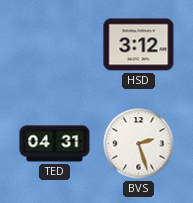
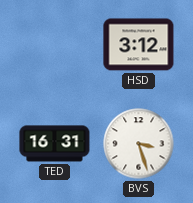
TED: 04:31 -> 16:31 (55, 144)
BVS: 2:27 -> 3:27 (139, 144)
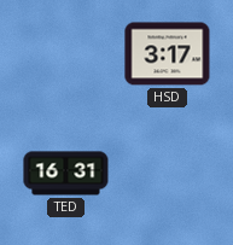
HSD: 3:12 -> 3:17 (168, 54)
BVS: 3:27 -> none (139, 144)
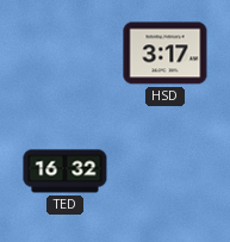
TED: 16:31 -> 16:32 (66, 172)
